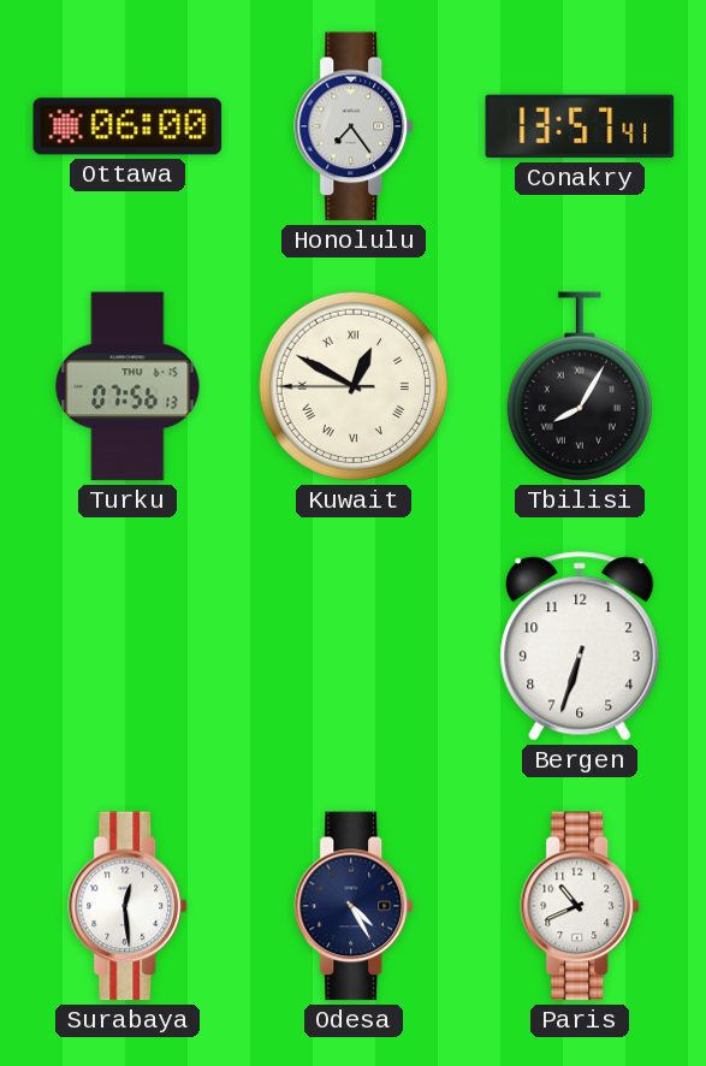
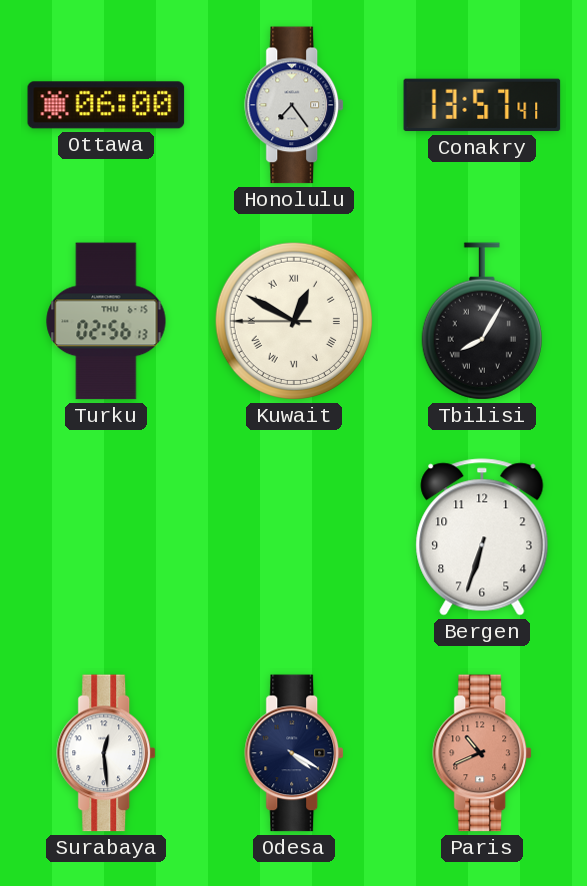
Turku: 07:56 -> 02:56 (106, 321)
Odesa: 4:25 -> 4:20 (295, 753)
Paris dial: white -> salmon (483, 753)
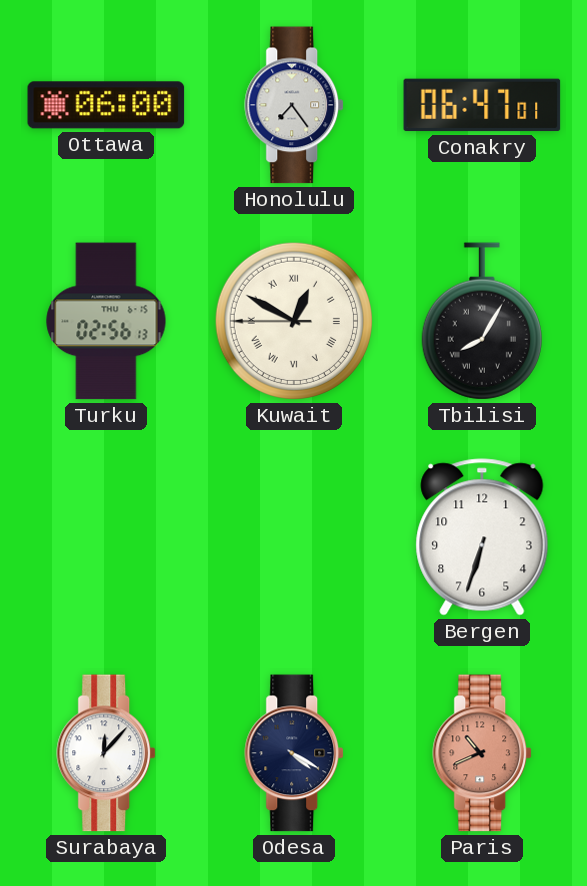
Conakry: 13:57 -> 06:47 (482, 105)
Surabaya: 12:29 -> 12:07 (107, 753)
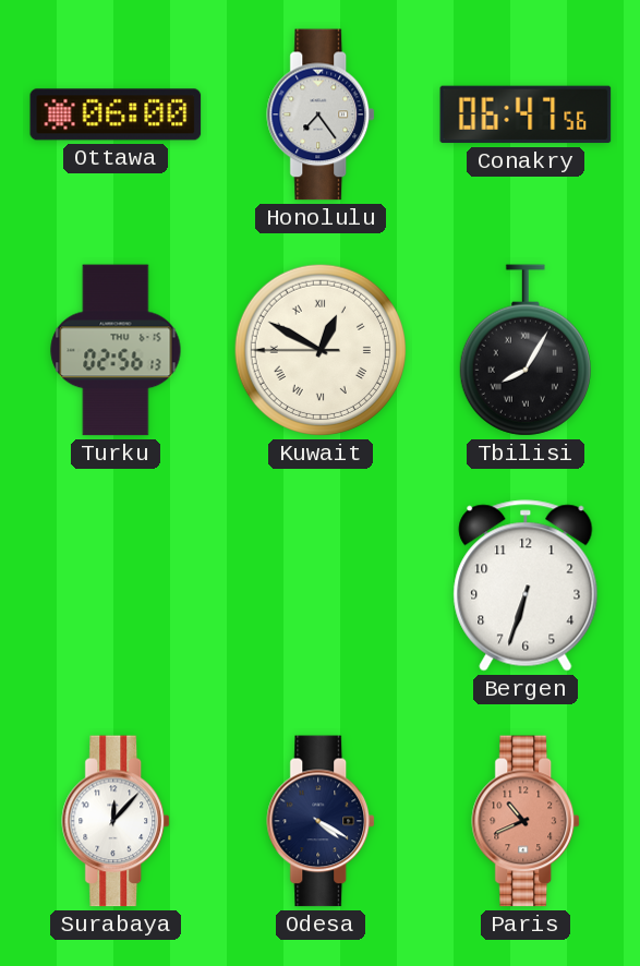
Conakry: 06:47:01 -> 06:47:56 (526, 114)
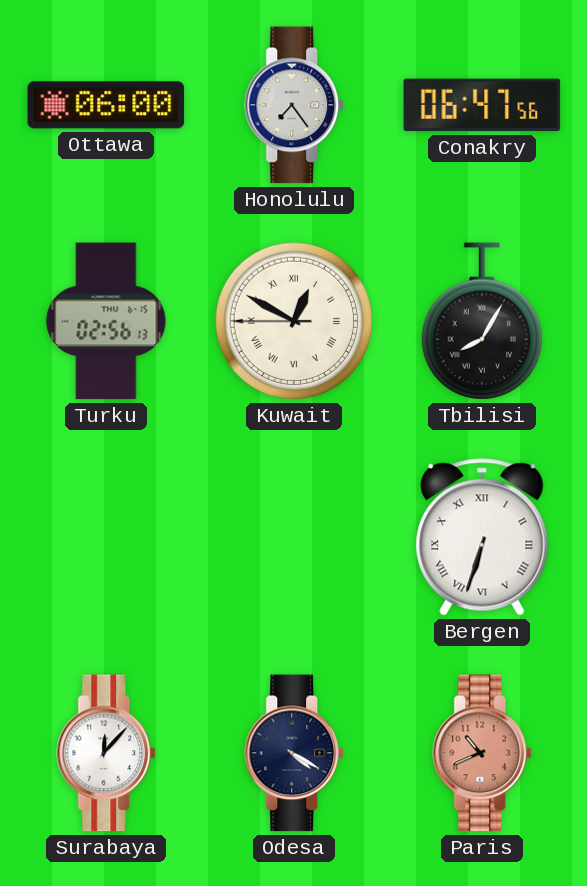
Bergen numerals: Arabic -> Roman (482, 537)
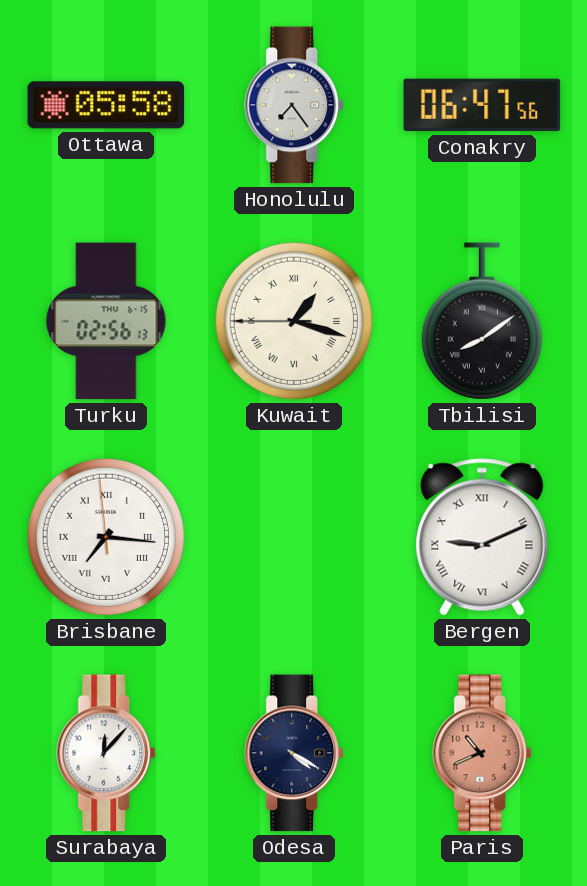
Ottawa: 06:00 -> 05:58 (106, 105)
Kuwait: 12:49 -> 1:17 (294, 321)
Tbilisi: 8:05 -> 8:09 (482, 321)
Brisbane: none -> 7:15 (106, 537)
Bergen: 6:33 -> 9:11 (482, 537)
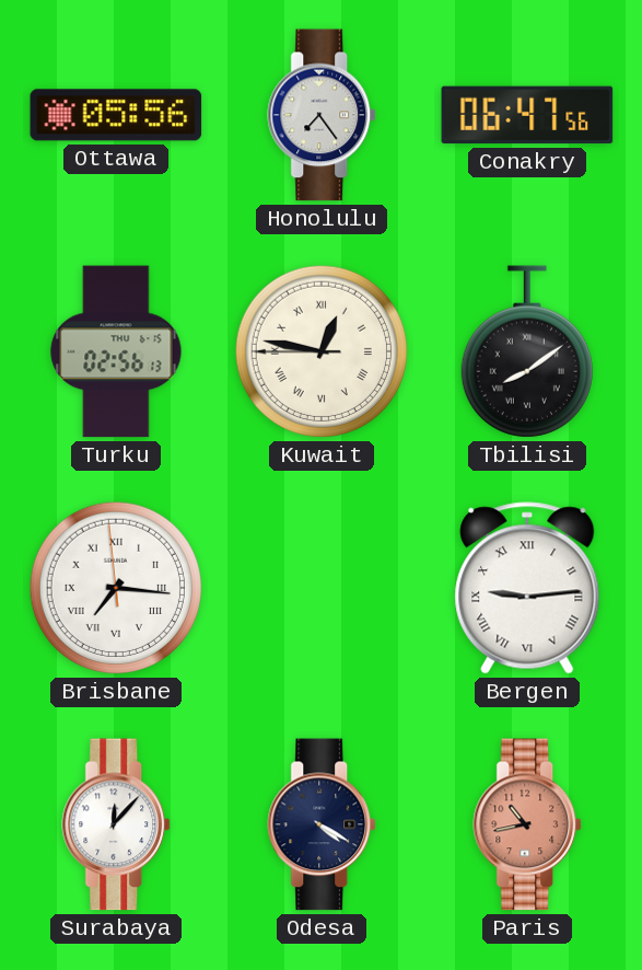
Ottawa: 05:58 -> 05:56 (116, 115)
Kuwait: 1:17 -> 12:46 (322, 351)
Bergen: 9:11 -> 9:14 (527, 588)
Paris: 10:41 -> 10:43 (528, 824)
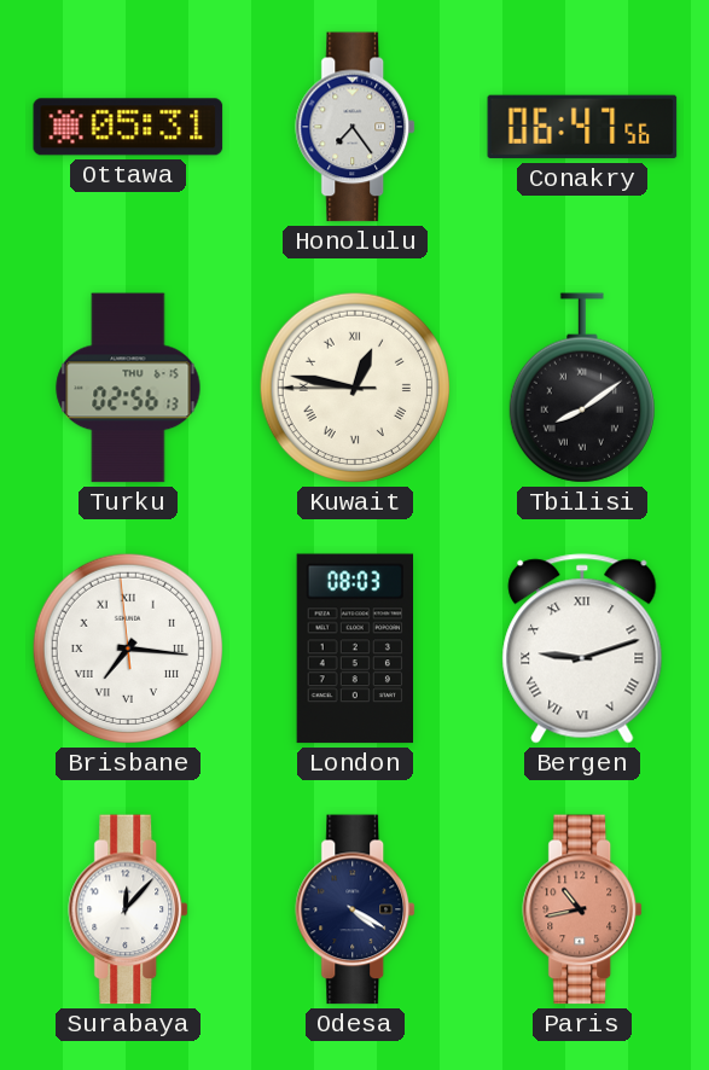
Ottawa: 05:56 -> 05:31 (128, 127)
London: none -> 08:03 (354, 649)
Bergen: 9:14 -> 9:12 (582, 649)
